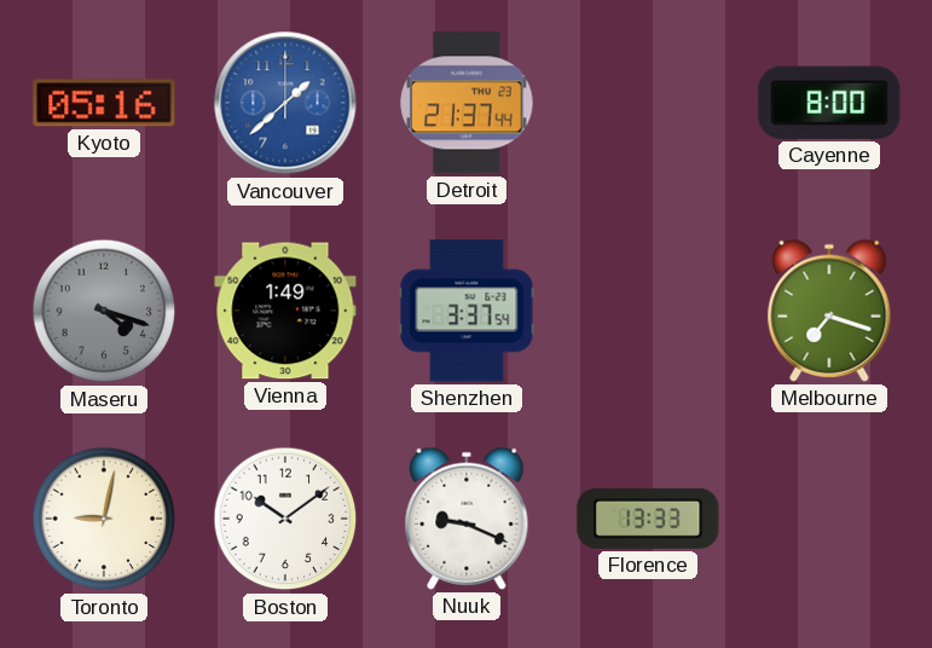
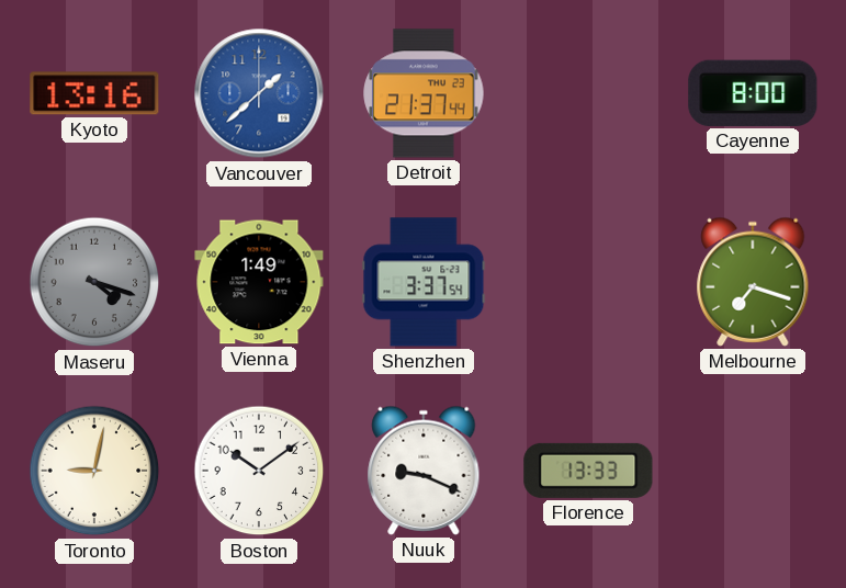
Kyoto: 05:16 -> 13:16 (94, 93)
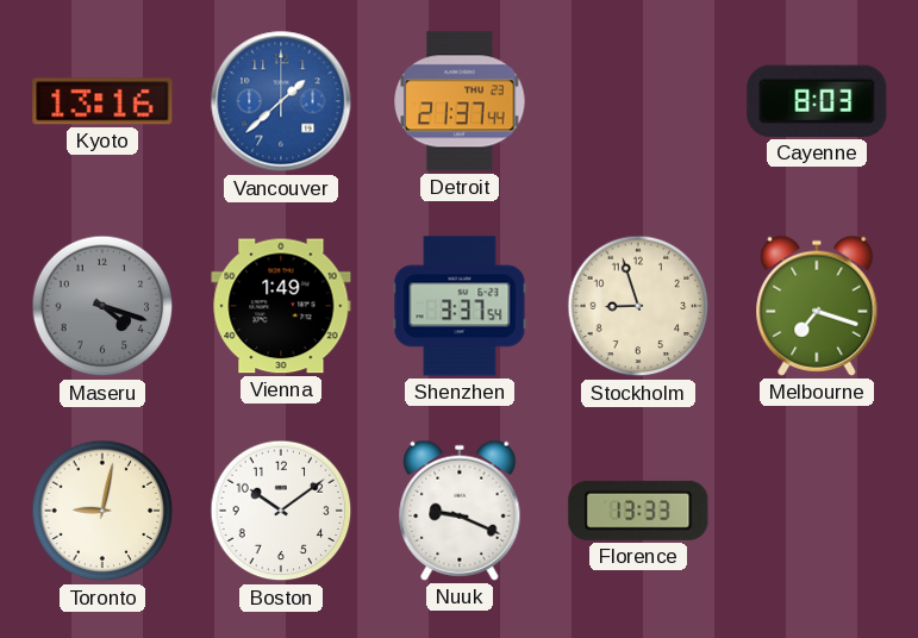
Cayenne: 8:00 -> 8:03 (817, 101)
Stockholm: none -> 8:57 (638, 306)
